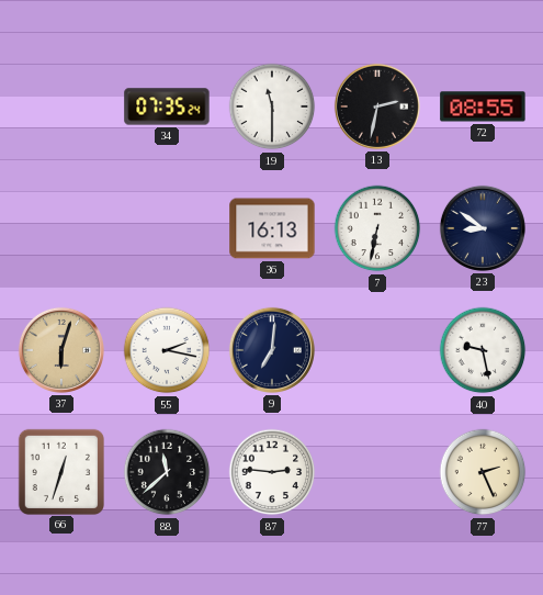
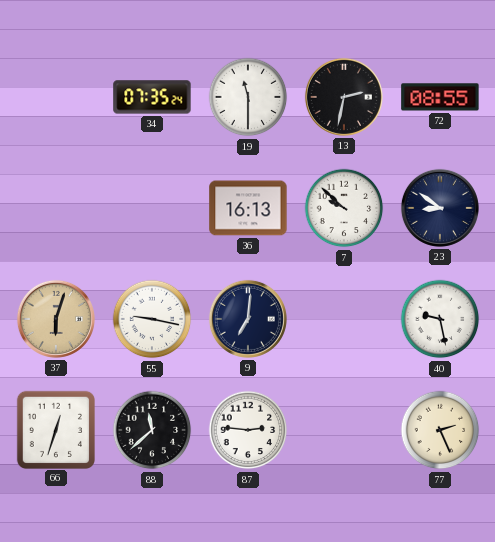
7: 6:32 -> 9:52 (344, 208)
55: 2:17 -> 9:17 (152, 319)
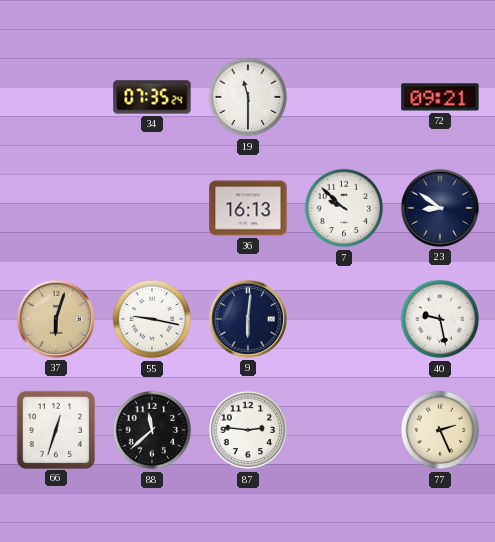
13: 2:32 -> none (344, 97)
72: 08:55 -> 09:21 (440, 97)
9: 7:01 -> 6:01 (248, 319)
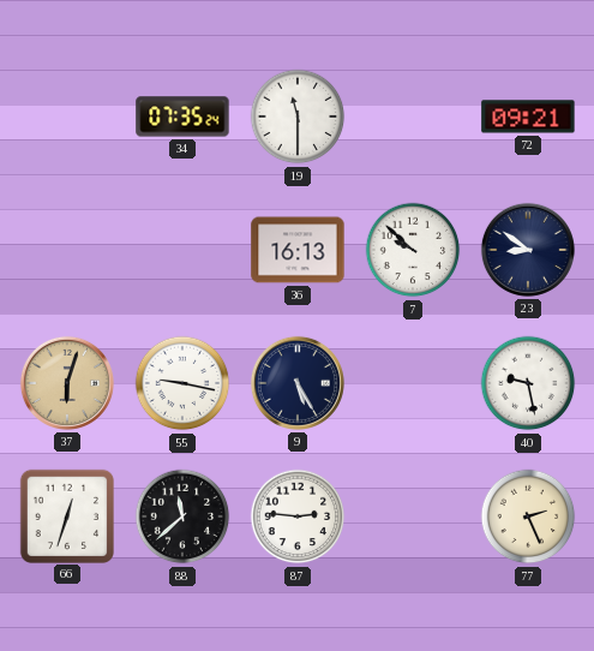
9: 6:01 -> 5:25 (298, 383)
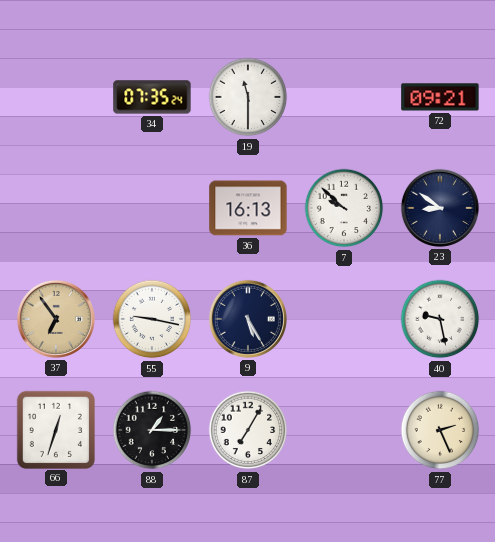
37: 6:03 -> 6:54 (56, 319)
88: 11:38 -> 1:15 (152, 430)
87: 2:46 -> 7:05 (248, 430)
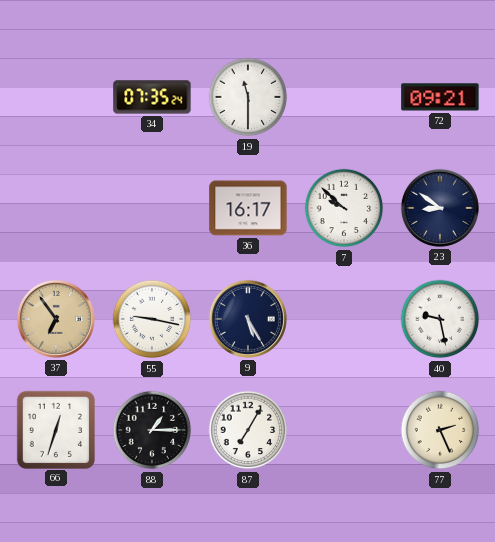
36: 16:13 -> 16:17 (248, 208)
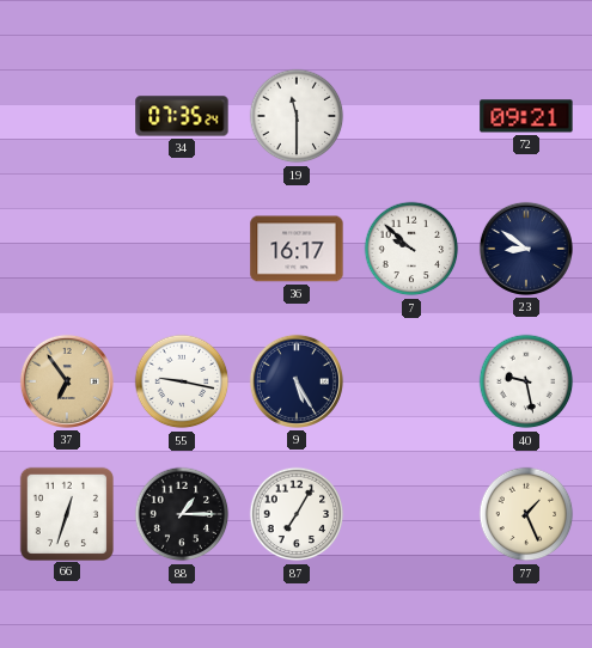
77: 2:26 -> 1:26 (526, 514)
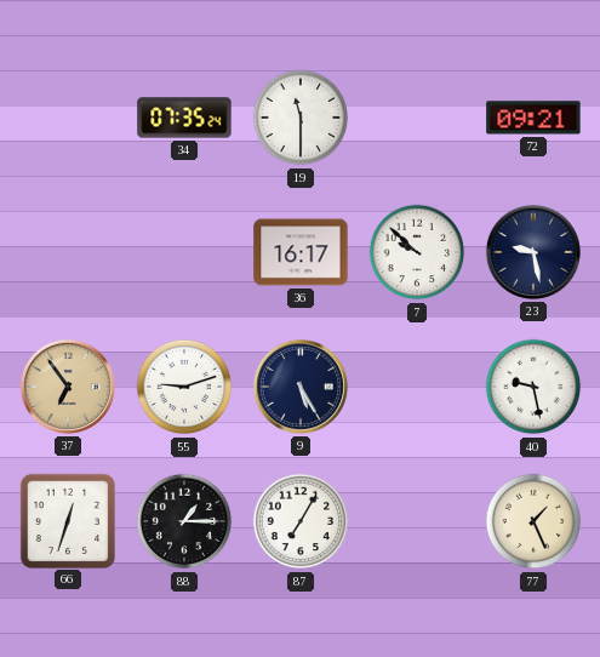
23: 8:51 -> 9:28 (533, 252)
55: 9:17 -> 9:12 (184, 387)
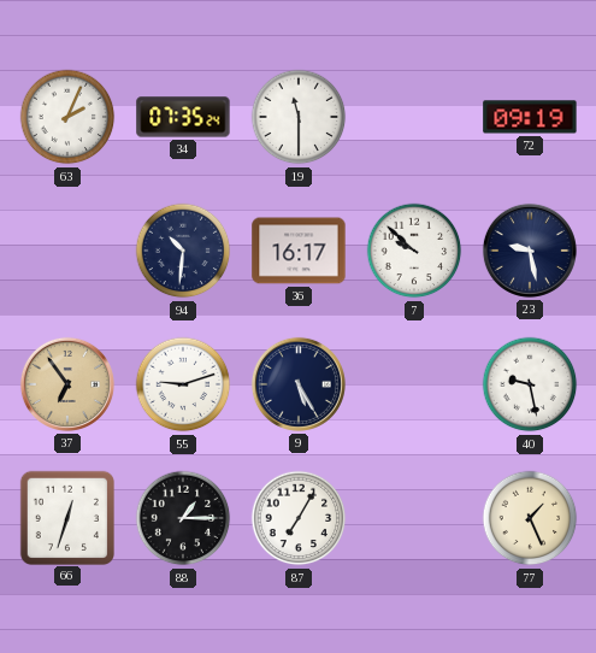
63: none -> 2:04 (67, 117)
72: 09:21 -> 09:19 (530, 117)
94: none -> 10:31 (183, 251)
